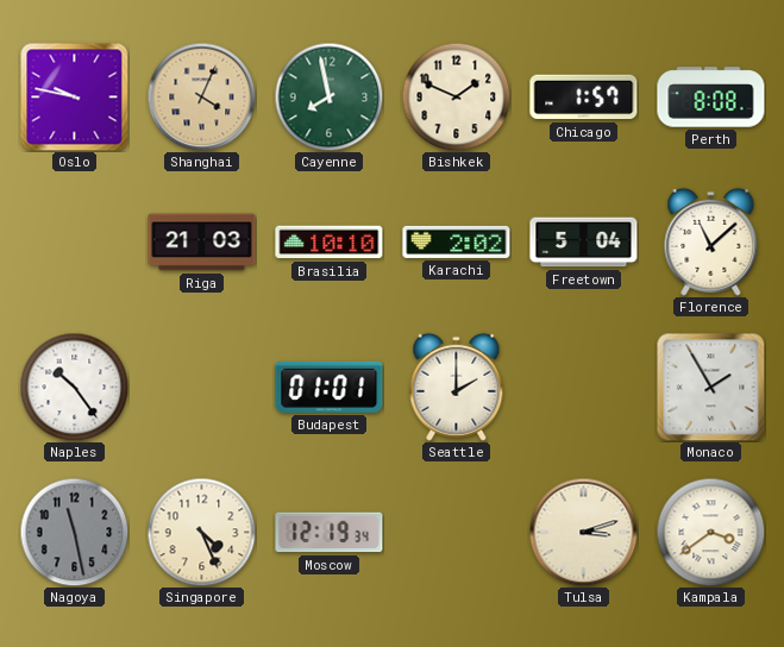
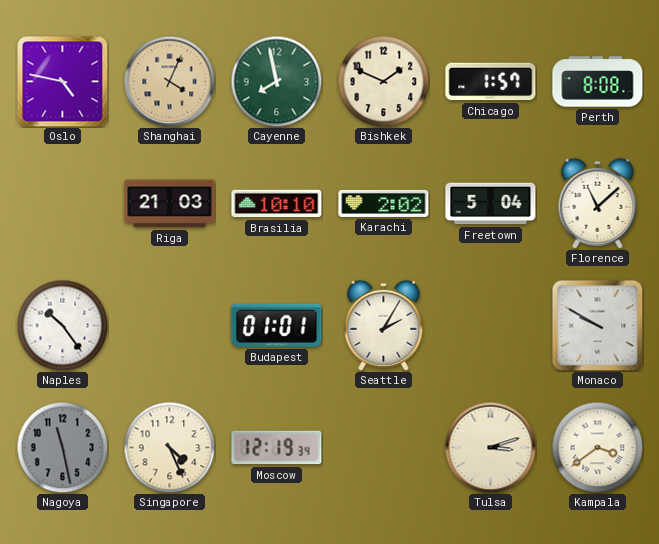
Oslo: 9:47 -> 4:47 (62, 81)
Seattle: 2:00 -> 2:05 (384, 325)
Monaco: 1:55 -> 9:50 (597, 325)
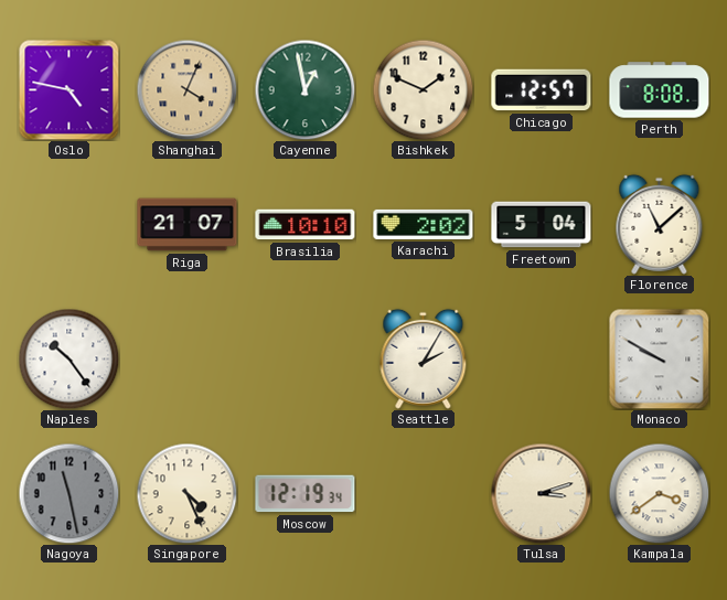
Cayenne: 7:58 -> 12:58 (304, 89)
Chicago: 1:57 -> 12:57 (542, 90)
Riga: 21:03 -> 21:07 (188, 225)
Budapest: 01:01 -> none (277, 325)
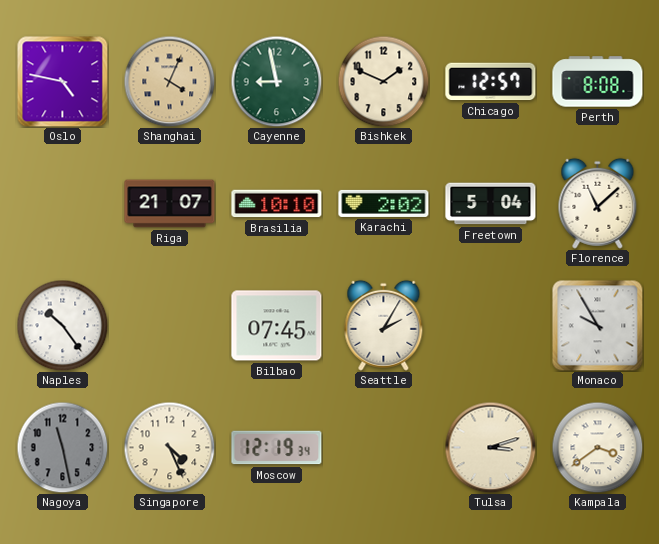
Cayenne: 12:58 -> 8:58 (276, 81)
Bilbao: none -> 07:45 (277, 326)
Monaco: 9:50 -> 9:55 (597, 325)
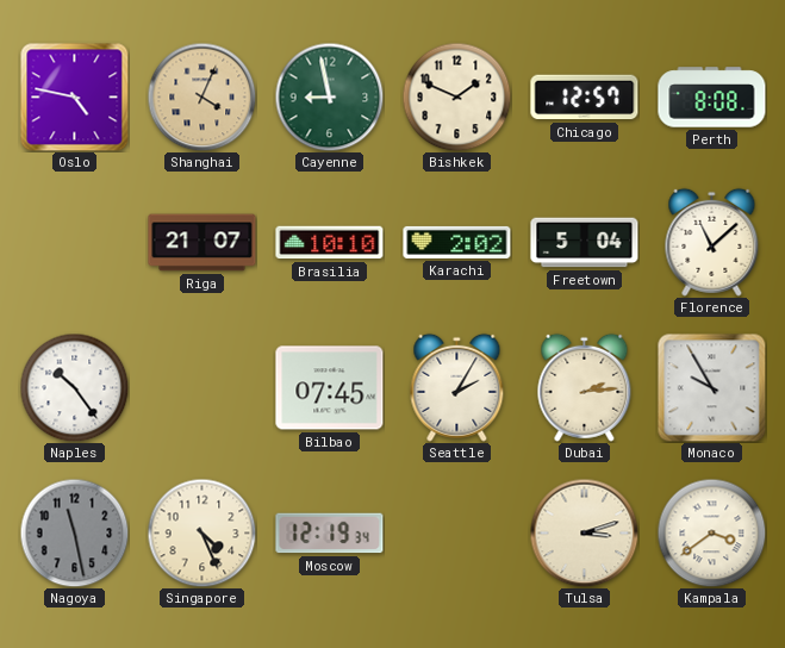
Dubai: none -> 2:14 (585, 387)
